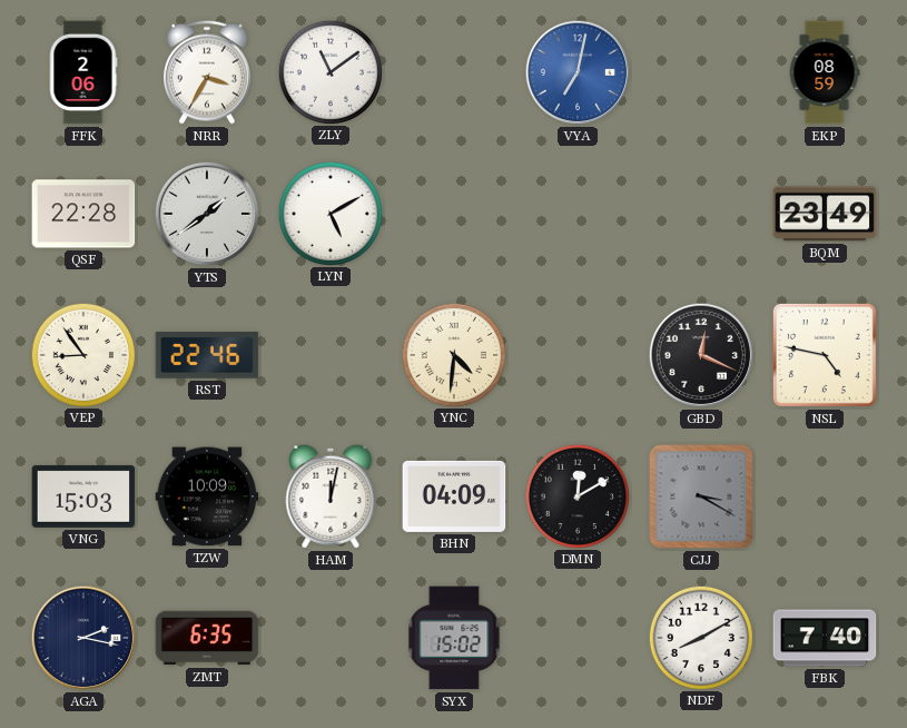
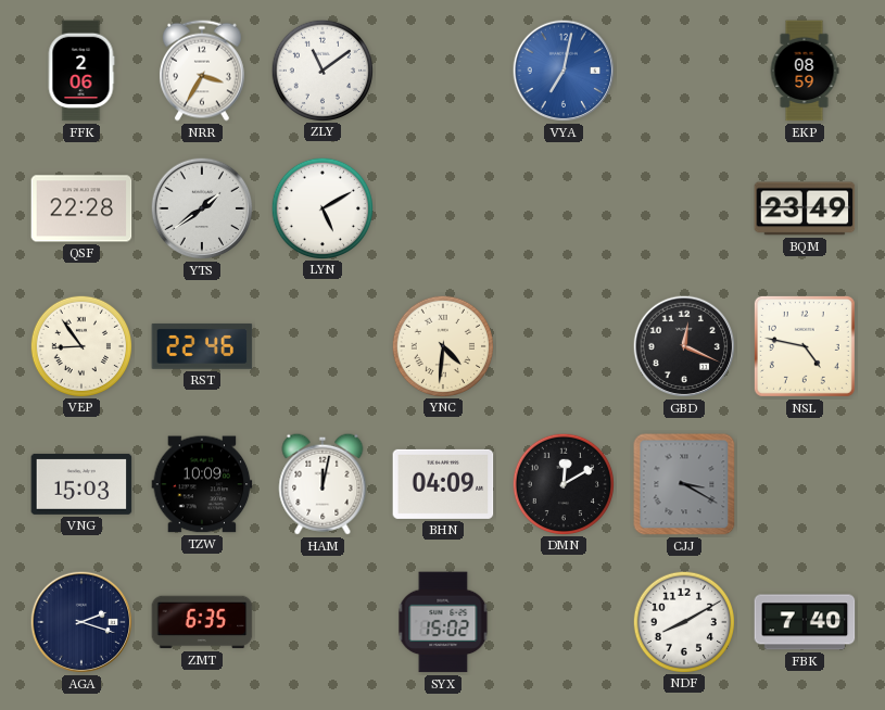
AGA: 2:17 -> 2:18 (81, 622)
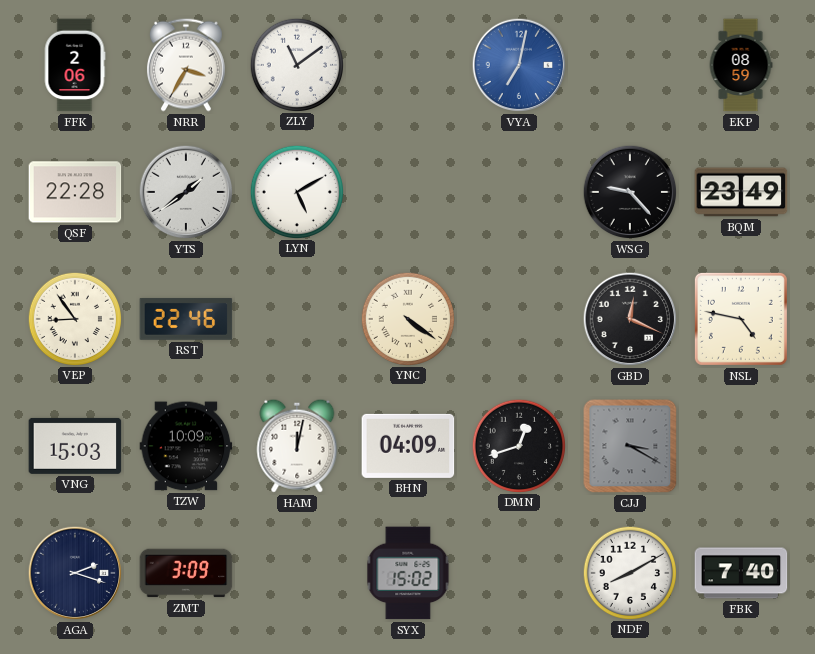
WSG: none -> 9:23 (630, 192)
YNC: 4:31 -> 4:21 (407, 318)
DMN: 12:10 -> 12:42 (518, 445)
ZMT: 6:35 -> 3:09 (186, 573)
